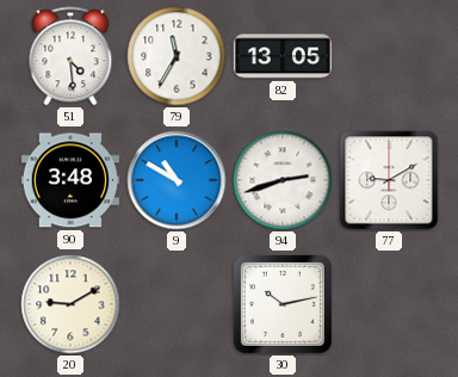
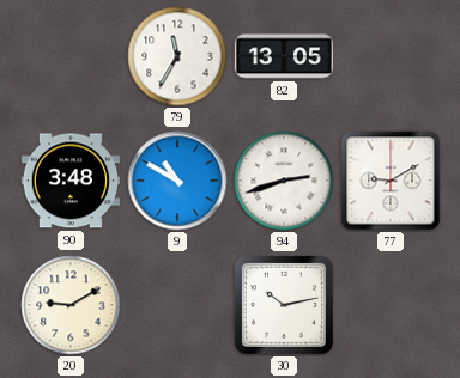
51: 4:29 -> none (70, 56)
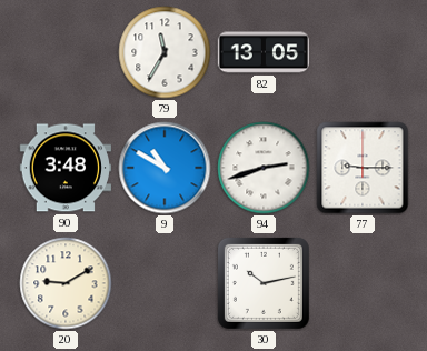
77: 9:10 -> 9:15 (363, 168)
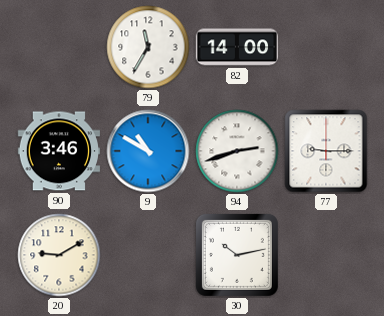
82: 13:05 -> 14:00 (237, 47)
90: 3:48 -> 3:46 (58, 151)
